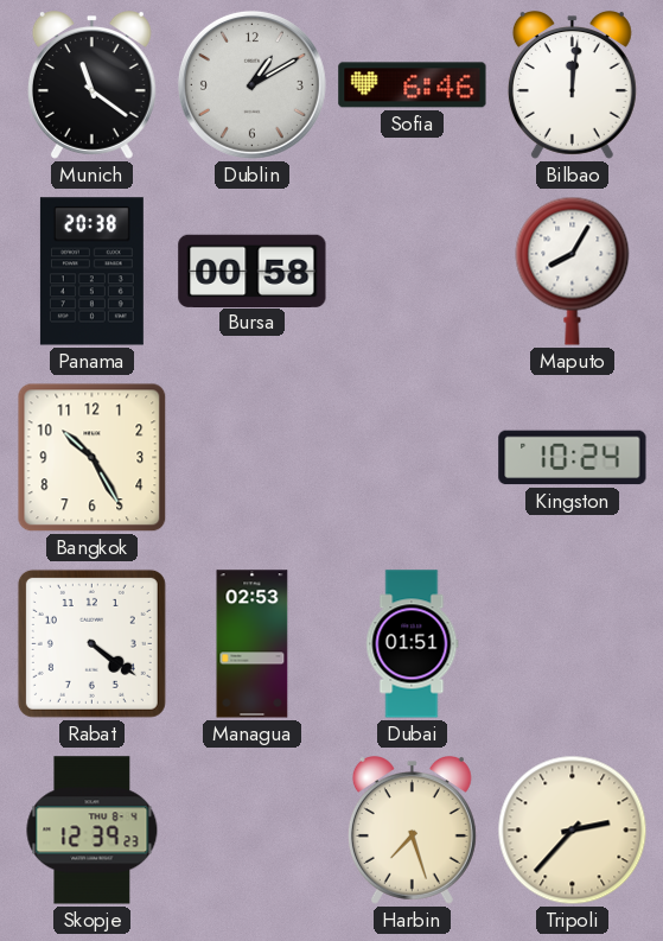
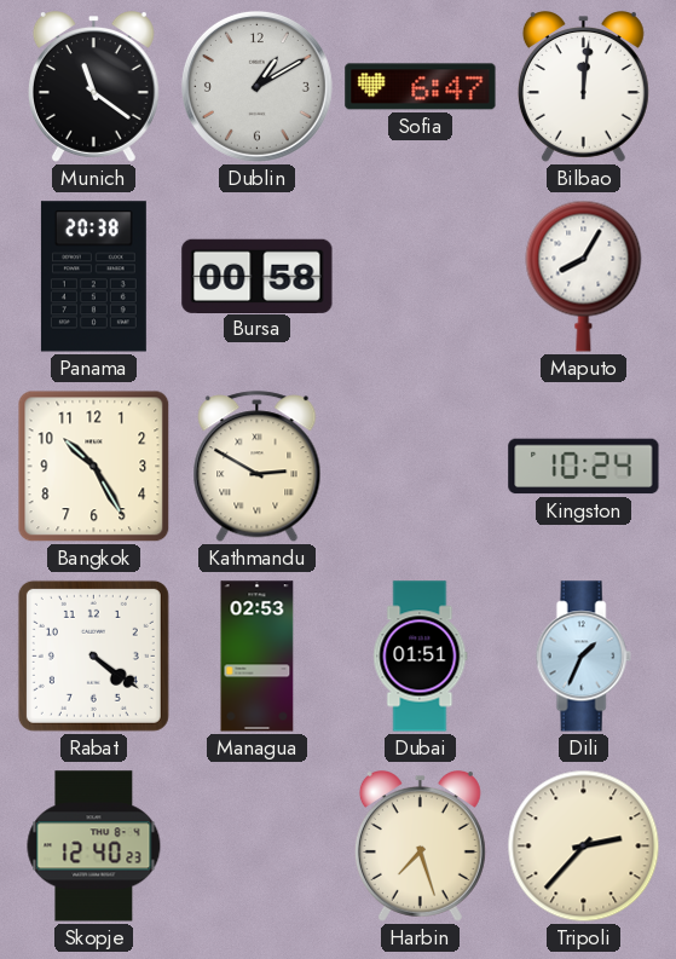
Sofia: 6:46 -> 6:47 (421, 87)
Kathmandu: none -> 2:50 (258, 467)
Dili: none -> 1:34 (583, 657)
Skopje: 12:39 -> 12:40 (94, 847)
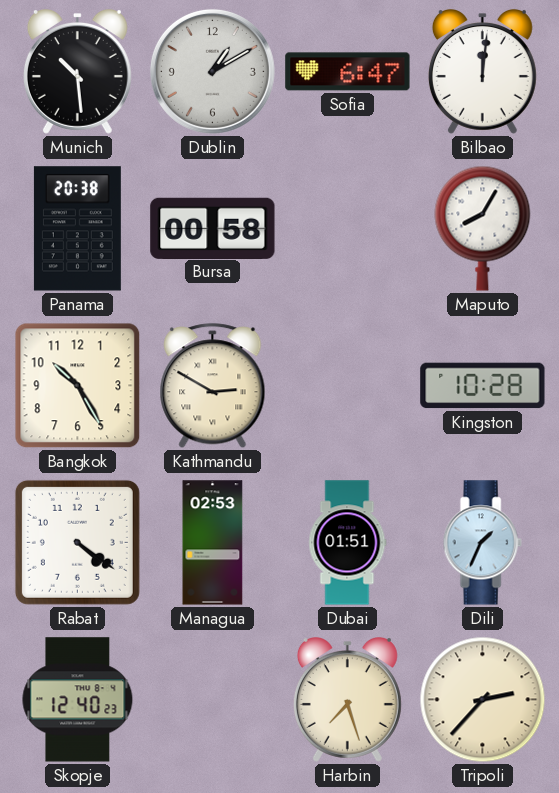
Munich: 11:21 -> 10:29 (77, 72)
Kingston: 10:24 -> 10:28 (483, 386)
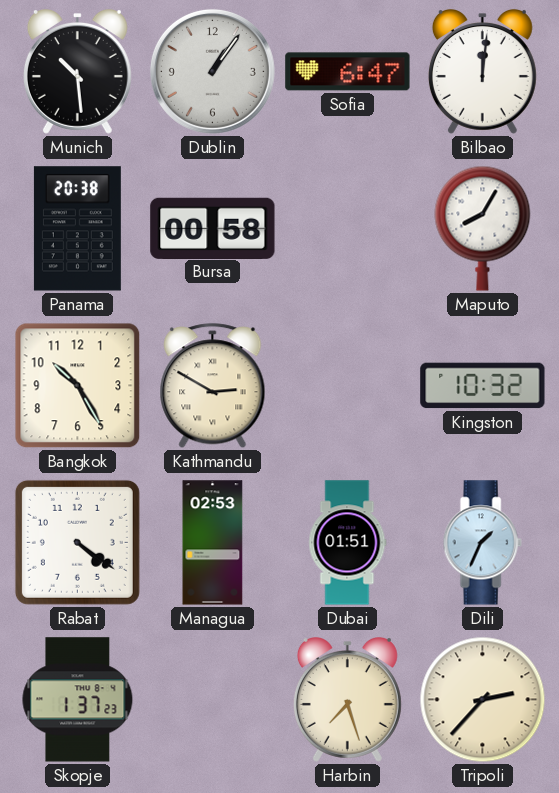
Dublin: 1:10 -> 1:06 (212, 71)
Kingston: 10:28 -> 10:32 (483, 386)
Skopje: 12:40 -> 1:37 (78, 700)
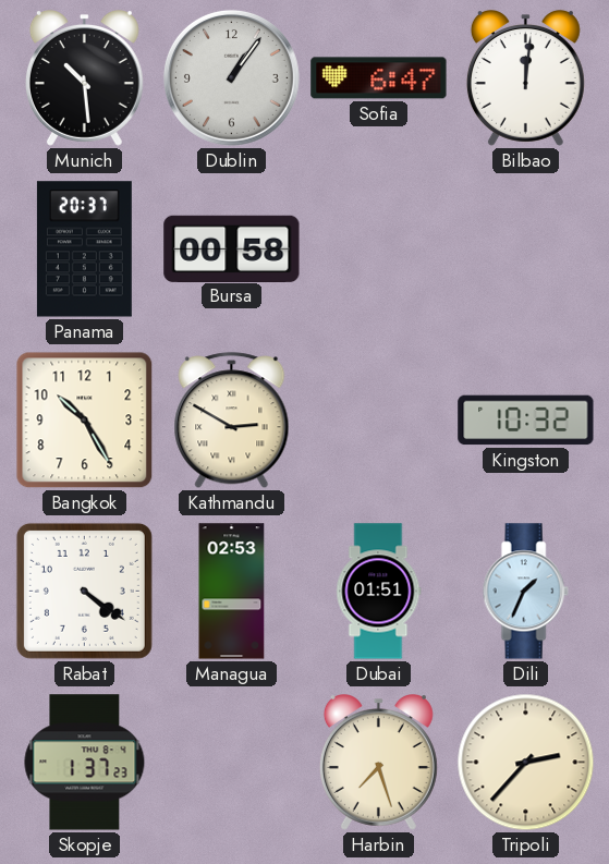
Panama: 20:38 -> 20:37 (84, 250)
Maputo: 8:05 -> none (483, 228)
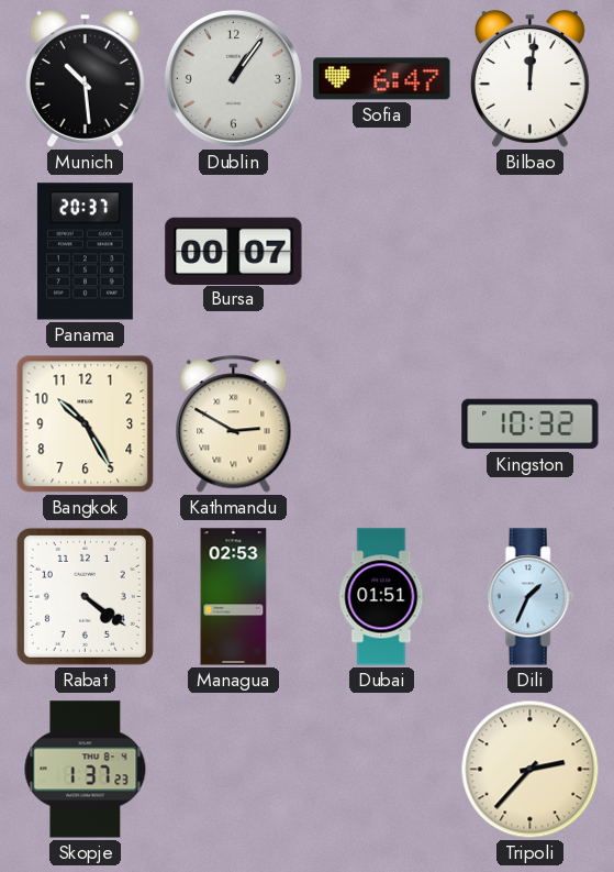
Bursa: 00:58 -> 00:07 (234, 251)
Harbin: 7:27 -> none (378, 763)
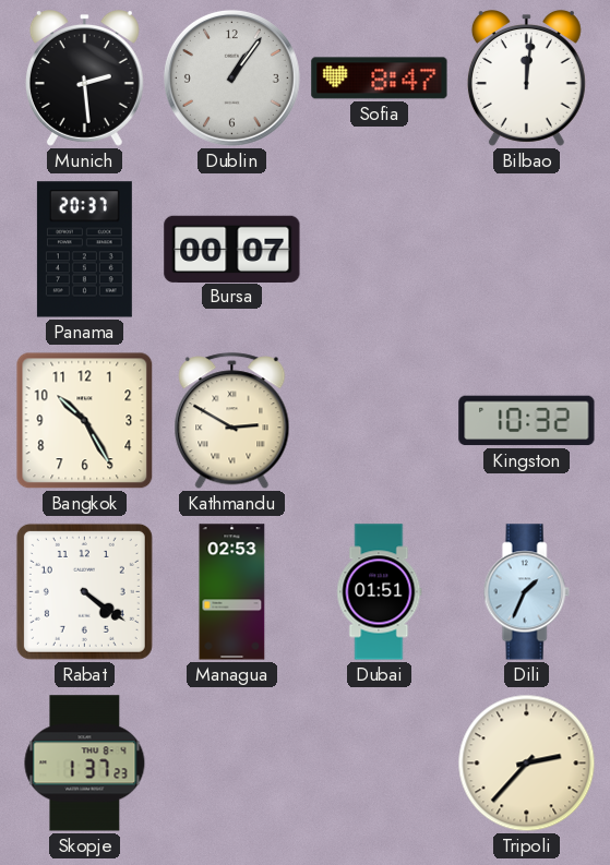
Munich: 10:29 -> 2:29 (84, 79)
Sofia: 6:47 -> 8:47 (380, 79)
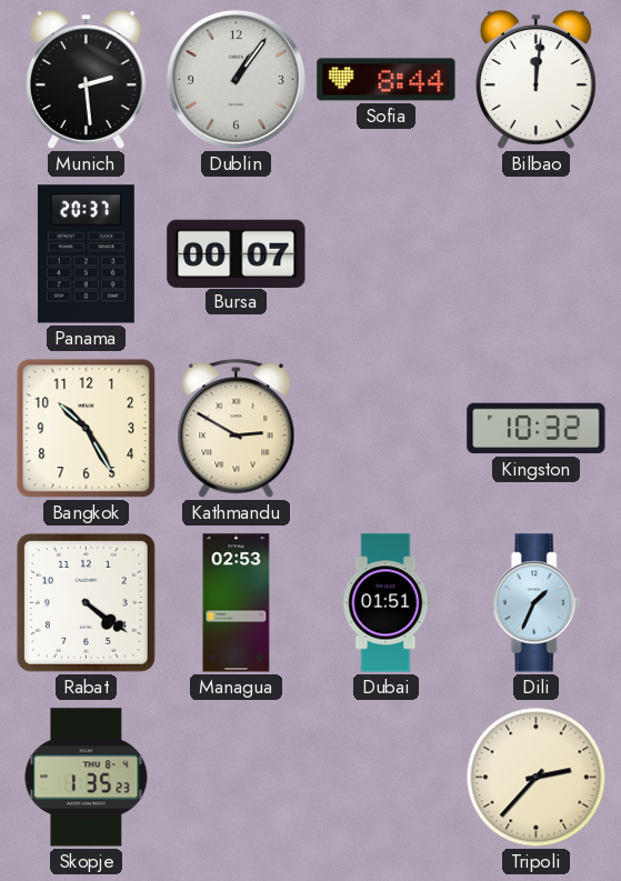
Sofia: 8:47 -> 8:44 (387, 80)
Skopje: 1:37 -> 1:35 (87, 778)
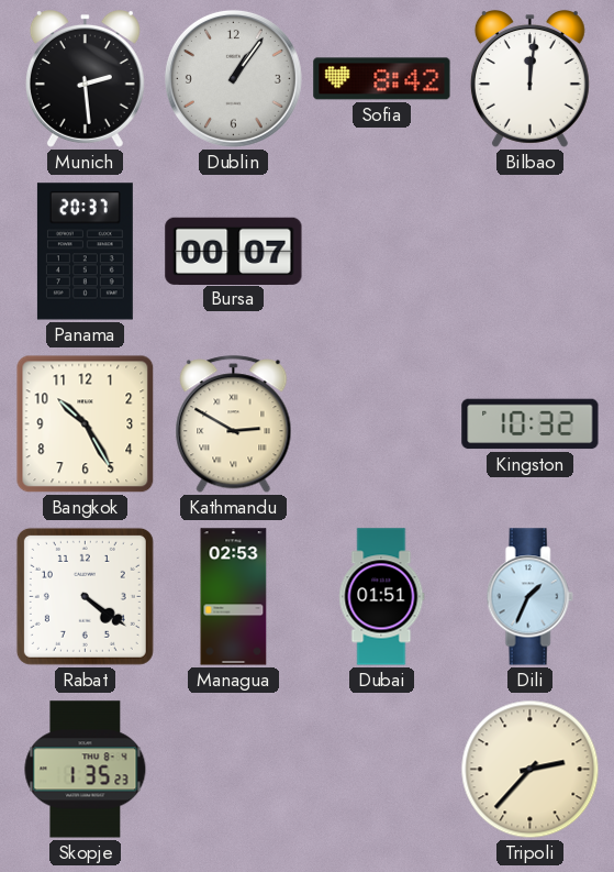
Sofia: 8:44 -> 8:42 (382, 79)
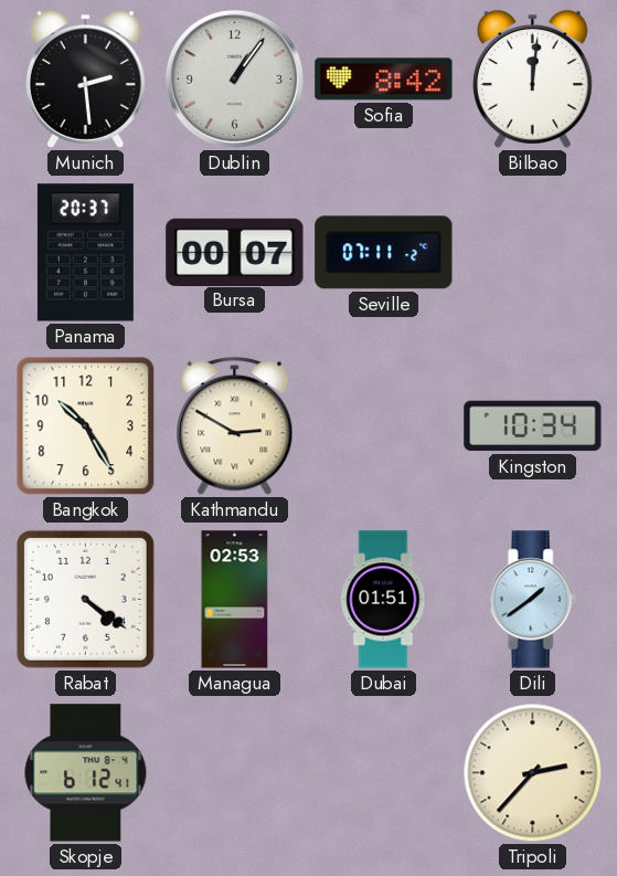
Seville: none -> 07:11 (384, 253)
Kingston: 10:32 -> 10:34 (533, 426)
Dili: 1:34 -> 1:39 (532, 600)
Skopje: 1:35 -> 6:12 (86, 773)
